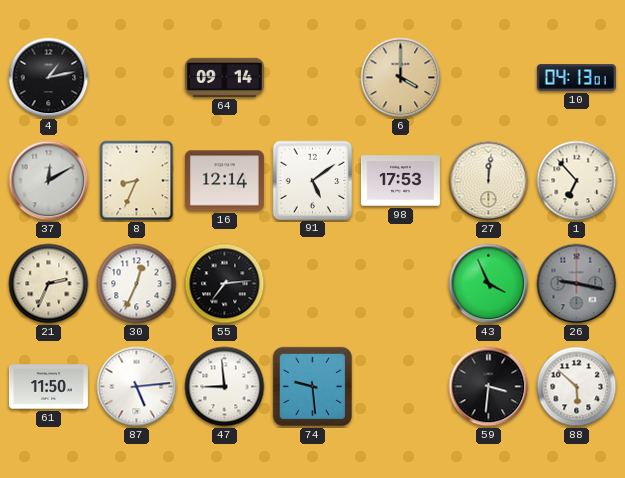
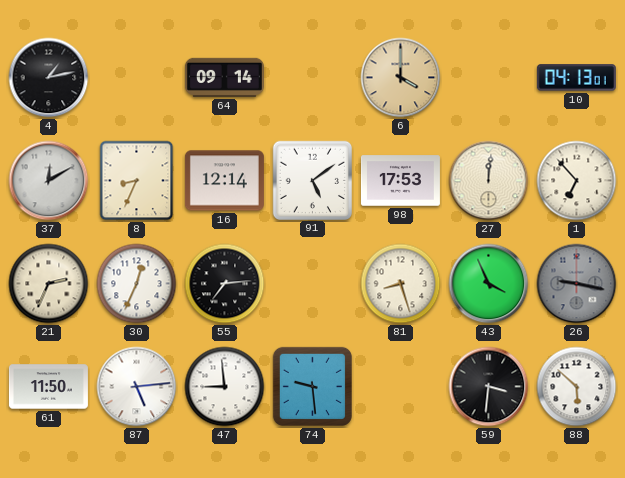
81: none -> 8:27 (401, 284)
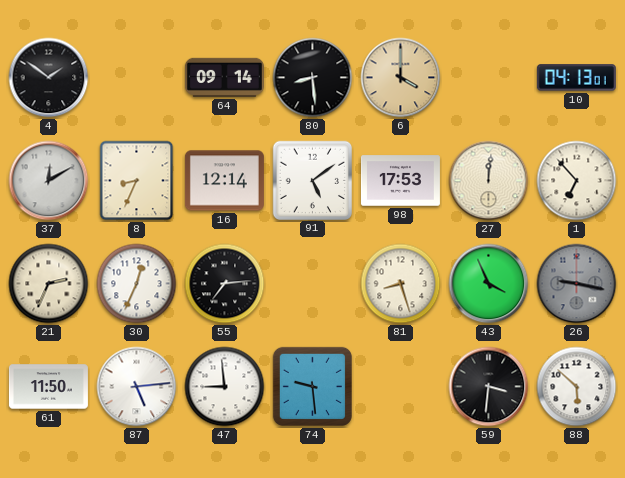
4: 1:13 -> 1:51 (49, 78)
80: none -> 8:29 (313, 78)
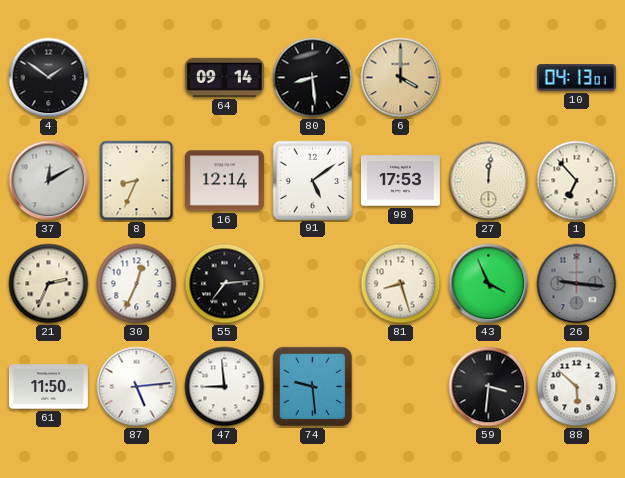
26: 9:17 -> 9:16 (577, 284)
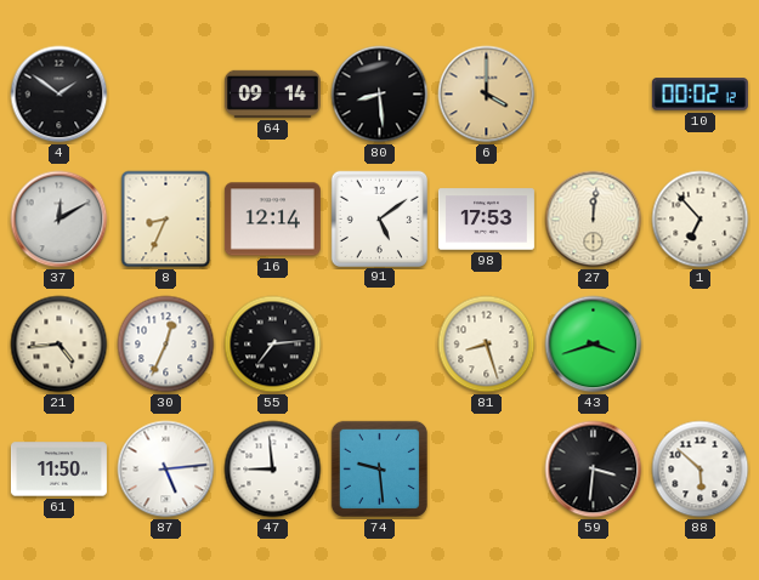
10: 04:13 -> 00:02 (699, 95)
21: 2:34 -> 4:44 (60, 345)
43: 3:56 -> 3:42 (594, 345)
26: 9:16 -> none (577, 284)
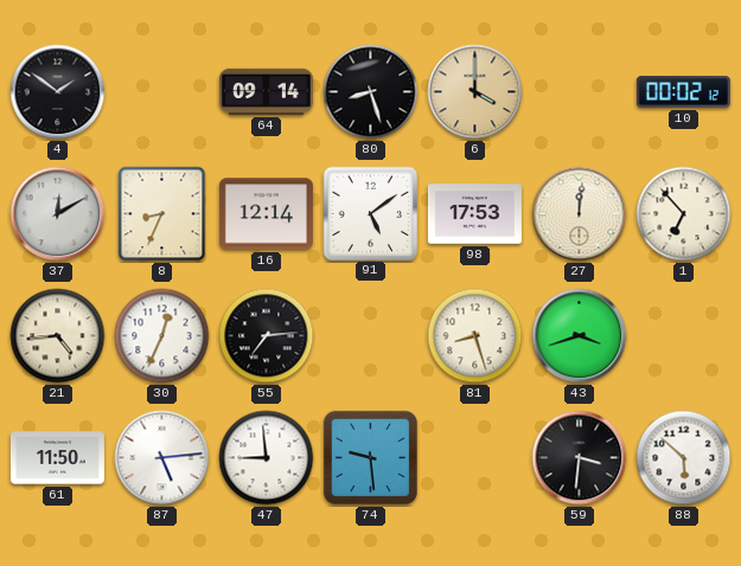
80: 8:29 -> 8:27 (371, 92)
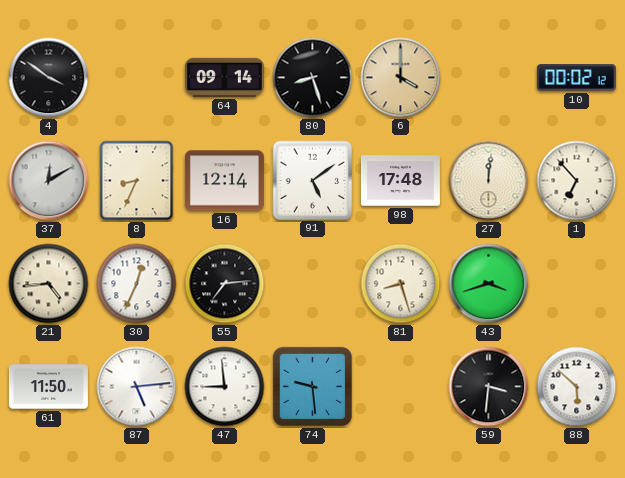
4: 1:51 -> 3:51 (49, 78)
98: 17:53 -> 17:48 (400, 181)
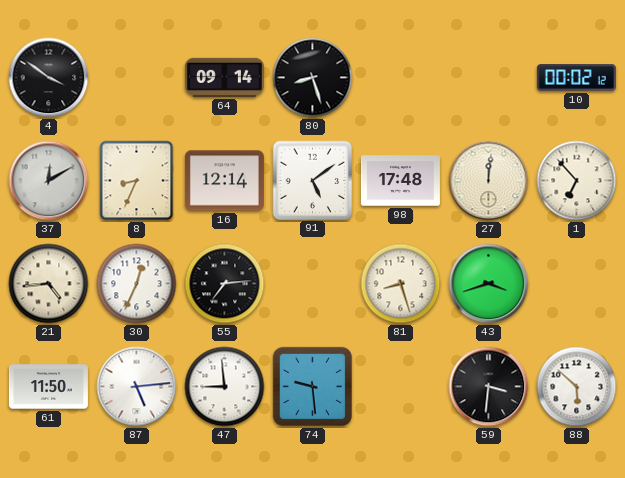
6: 4:00 -> none (401, 78)
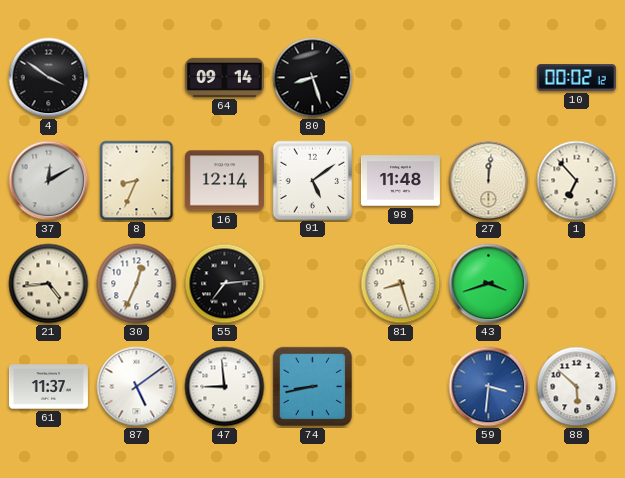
98: 17:48 -> 11:48 (400, 181)
61: 11:50 -> 11:37 (48, 387)
87: 5:14 -> 5:09 (137, 387)
74: 9:29 -> 8:43 (312, 386)
59 dial: black -> blue (489, 387)
